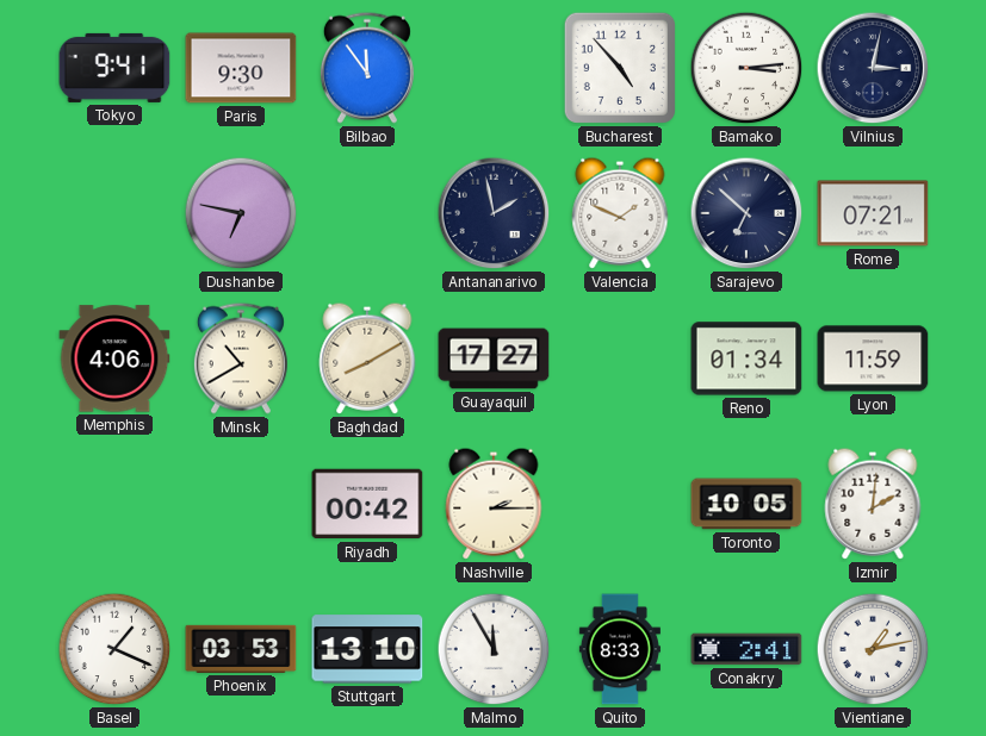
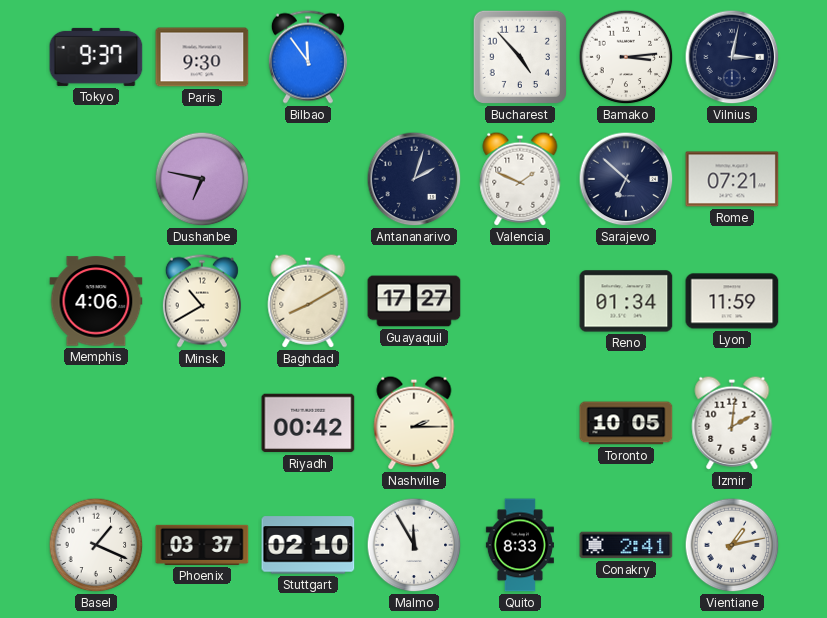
Tokyo: 9:41 -> 9:37 (96, 57)
Antananarivo: 1:58 -> 2:03 (414, 179)
Phoenix: 03:53 -> 03:37 (202, 545)
Stuttgart: 13:10 -> 02:10 (308, 545)
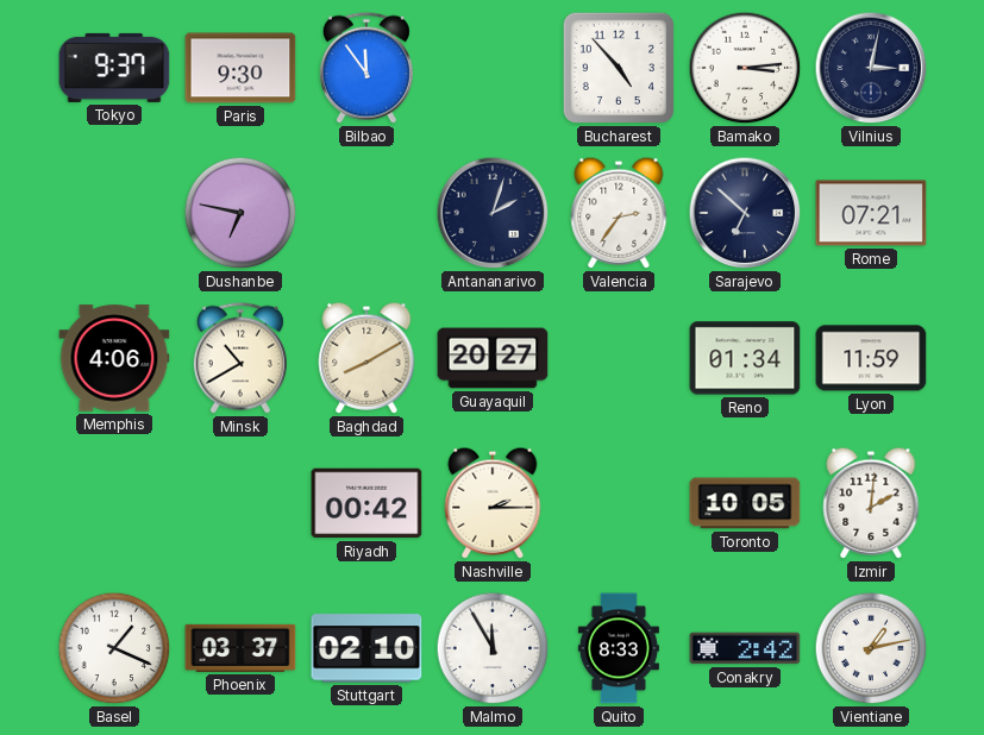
Valencia: 1:49 -> 2:36 (619, 213)
Guayaquil: 17:27 -> 20:27 (493, 358)
Conakry: 2:41 -> 2:42 (745, 648)
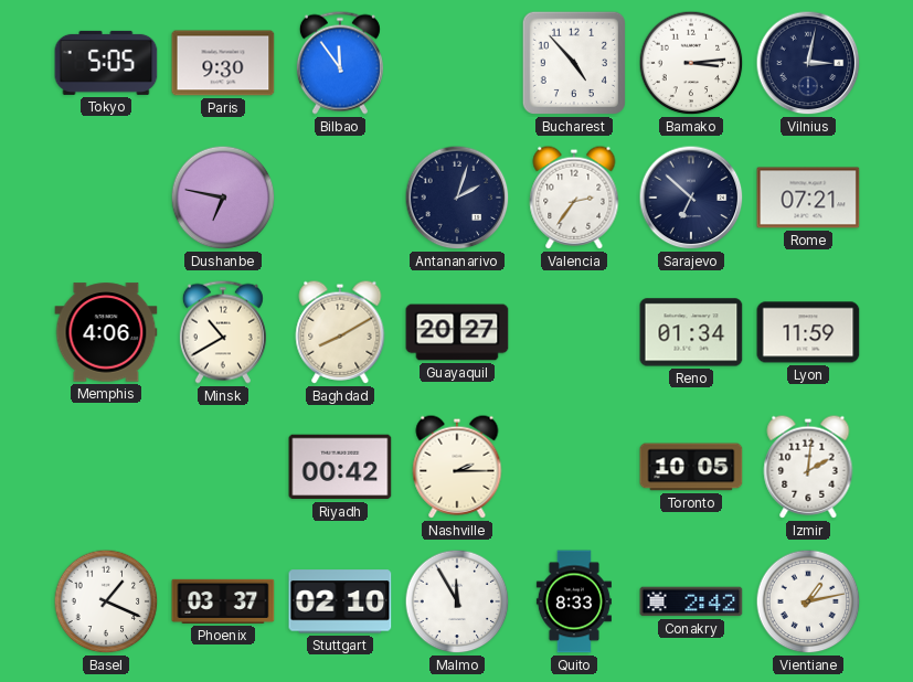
Tokyo: 9:37 -> 5:05 (106, 63)
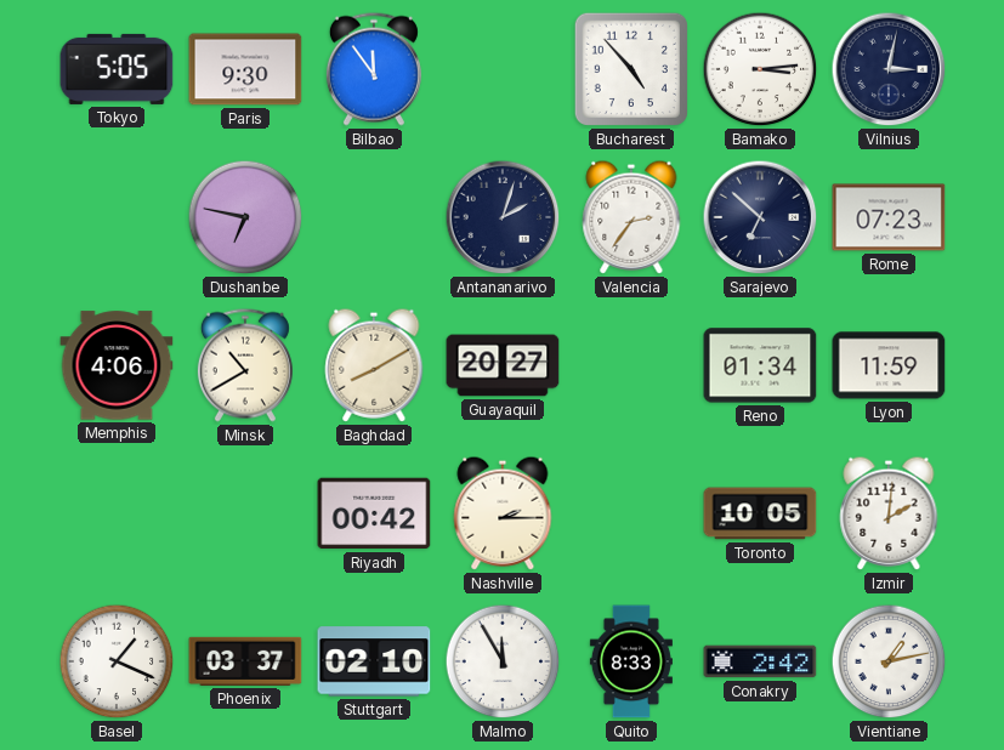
Rome: 07:21 -> 07:23 (889, 217)
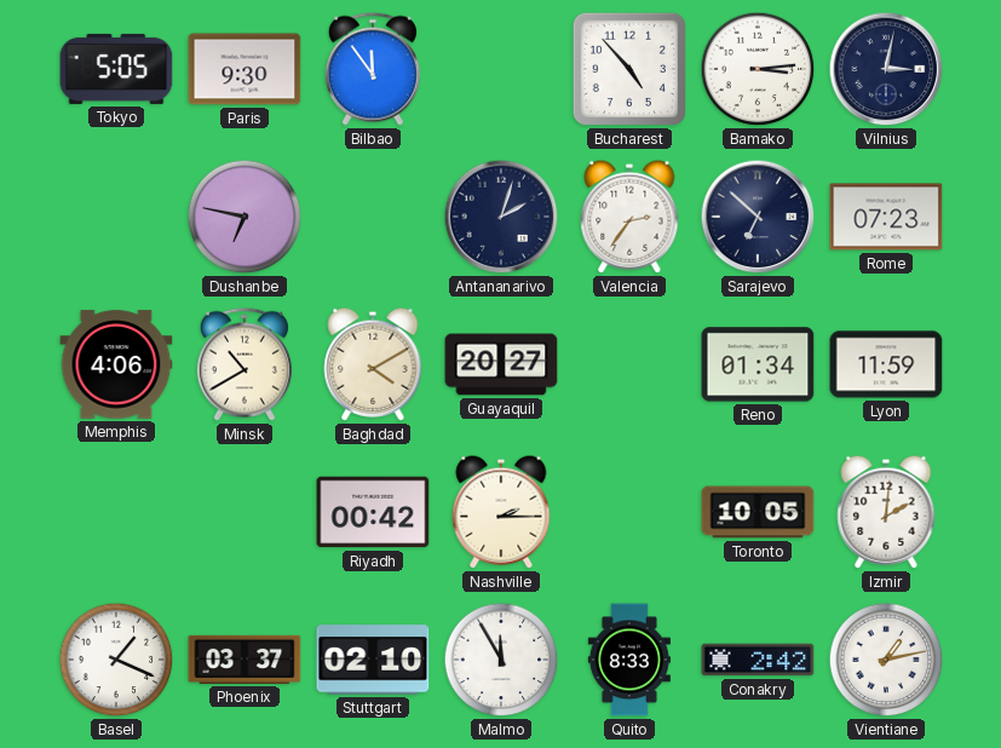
Baghdad: 8:10 -> 4:10 (373, 364)
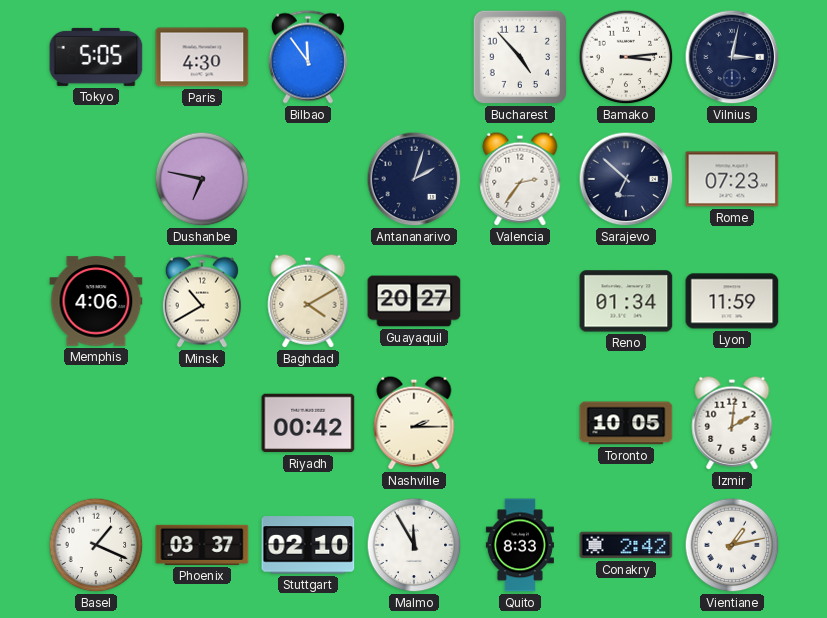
Paris: 9:30 -> 4:30 (202, 57)
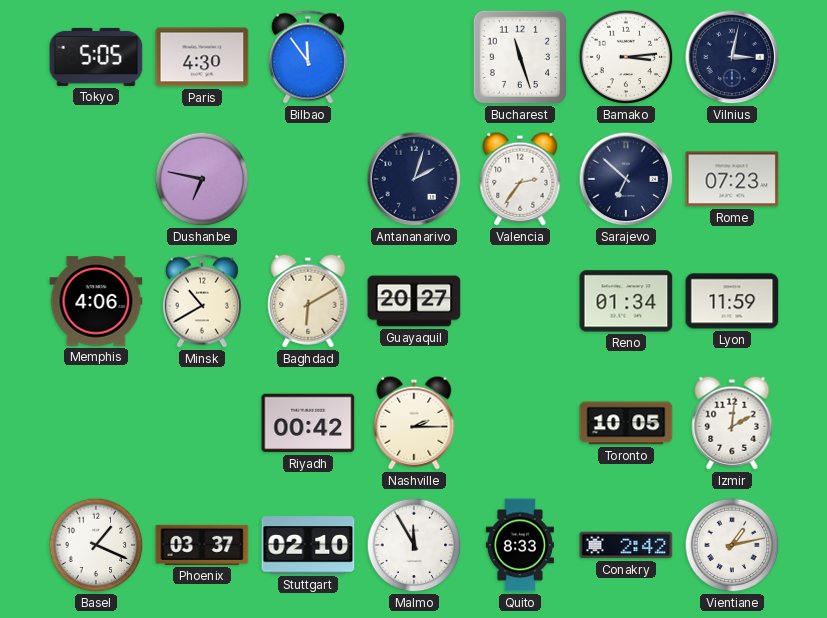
Bucharest: 4:53 -> 11:27 (520, 57)
Baghdad: 4:10 -> 6:10 (308, 301)
